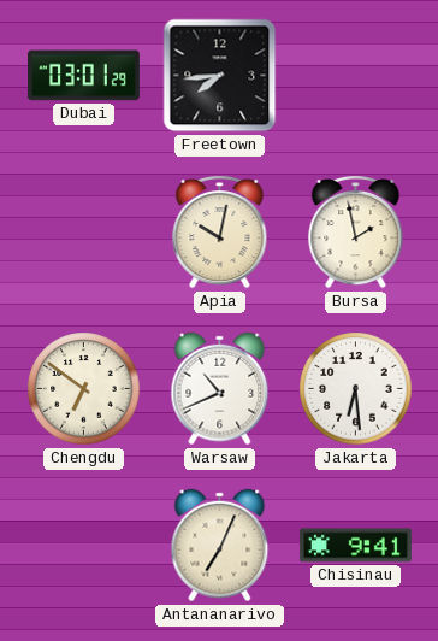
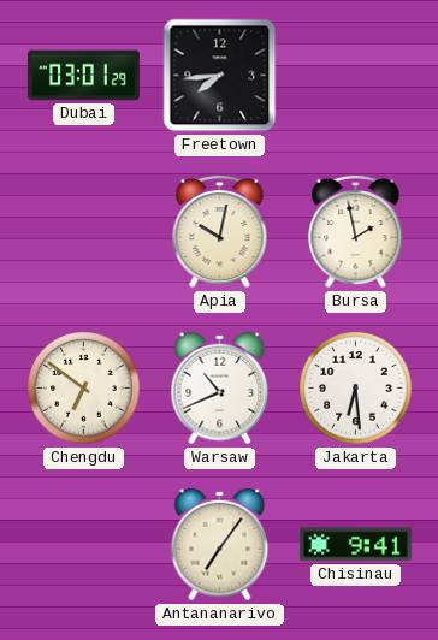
Antananarivo: 7:04 -> 7:06 (220, 545)
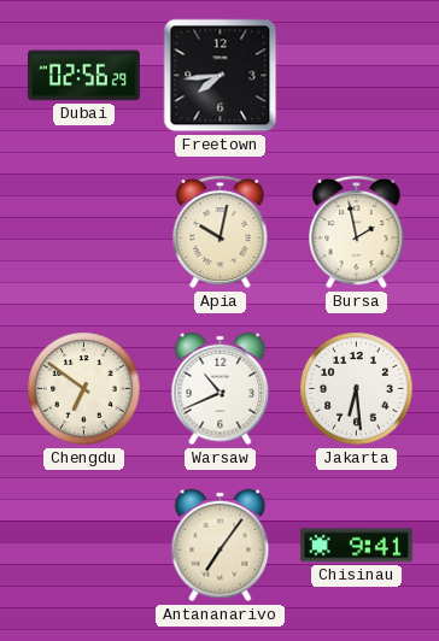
Dubai: 03:01 -> 02:56 (84, 76)
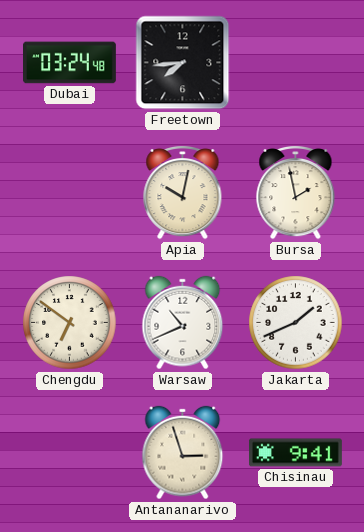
Dubai: 02:56 -> 03:24 (70, 63)
Jakarta: 6:29 -> 1:41 (296, 323)
Antananarivo: 7:06 -> 2:57 (183, 453)
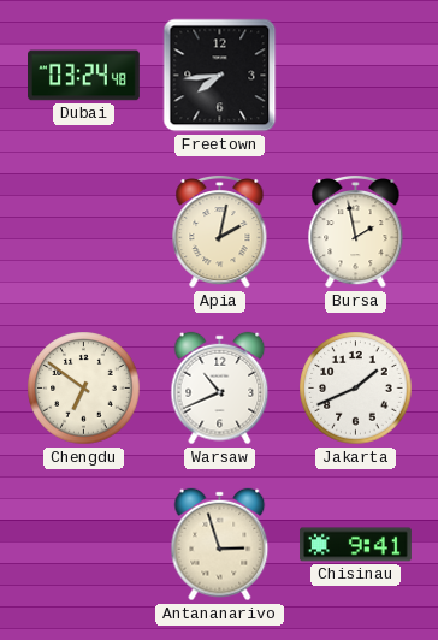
Apia: 10:02 -> 2:02 (220, 231)
